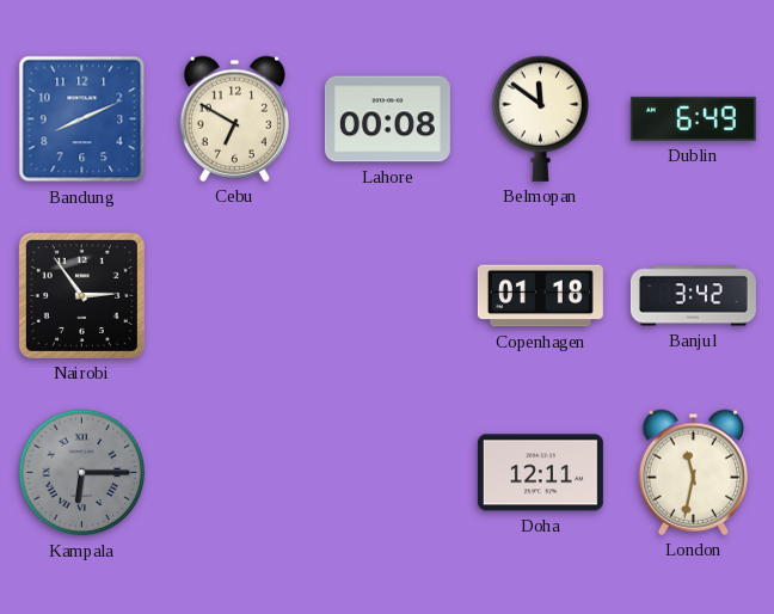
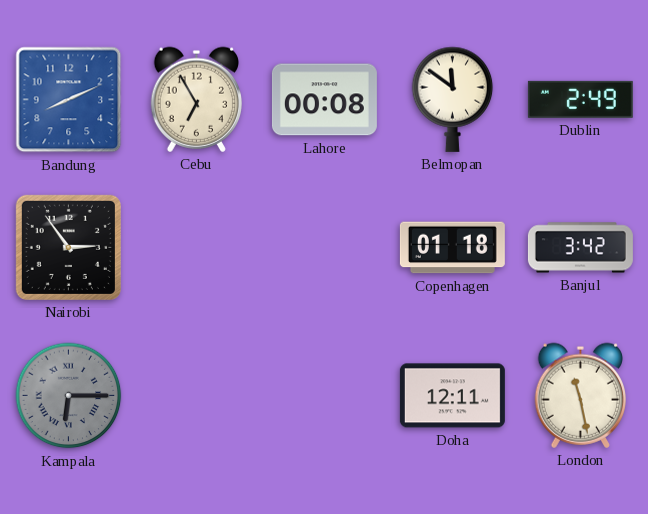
Cebu: 6:50 -> 6:55 (196, 99)
Dublin: 6:49 -> 2:49 (580, 99)
London: 11:32 -> 11:28 (580, 395)
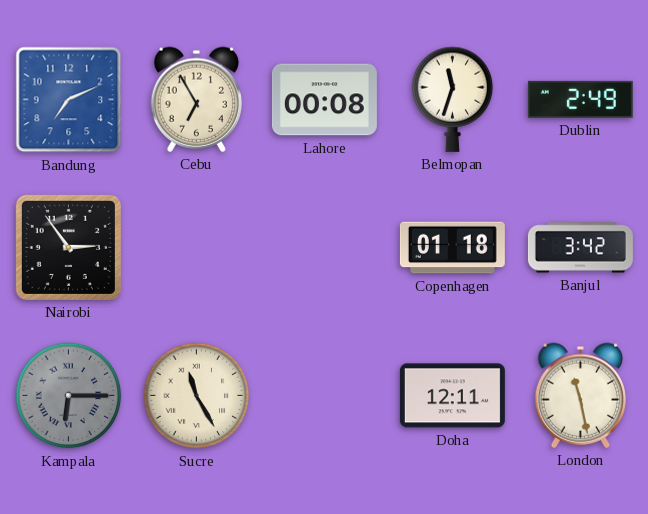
Bandung: 8:11 -> 7:11 (69, 100)
Belmopan: 11:51 -> 11:33 (453, 99)
Sucre: none -> 11:25 (197, 396)
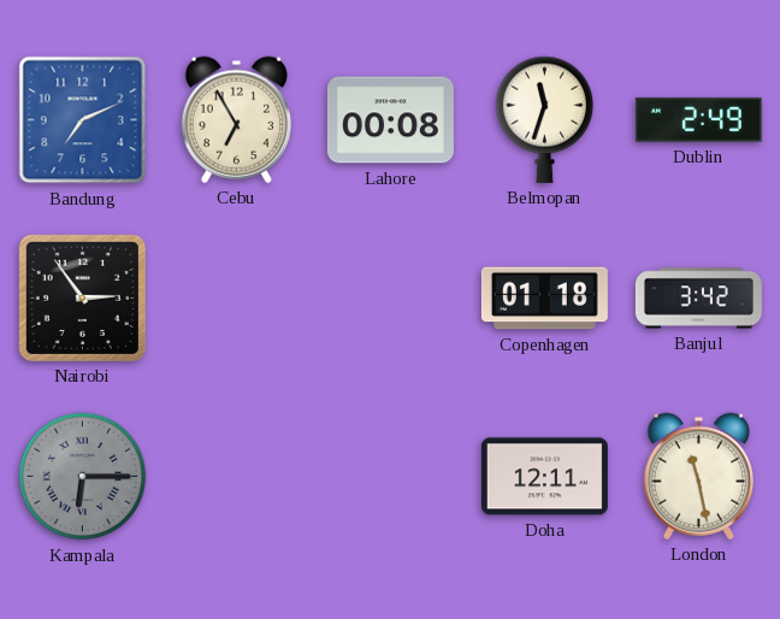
Sucre: 11:25 -> none (197, 396)
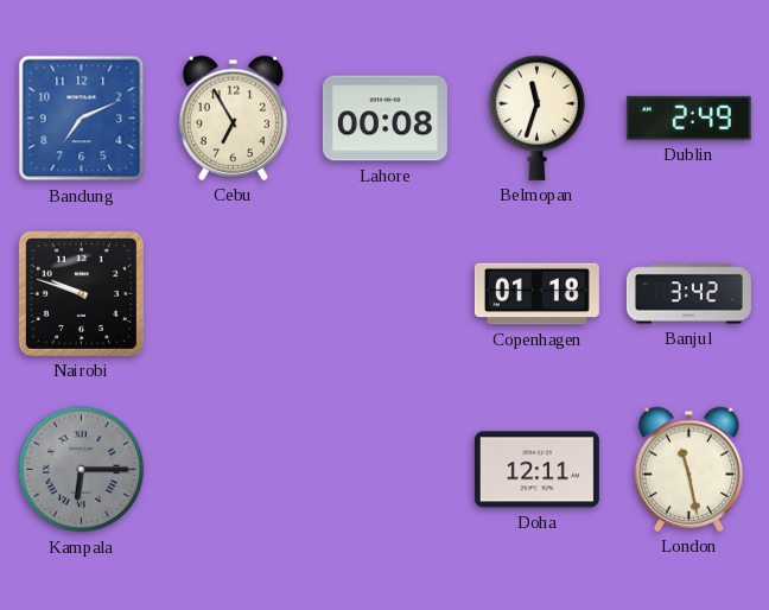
Nairobi: 2:54 -> 9:48 (81, 293)
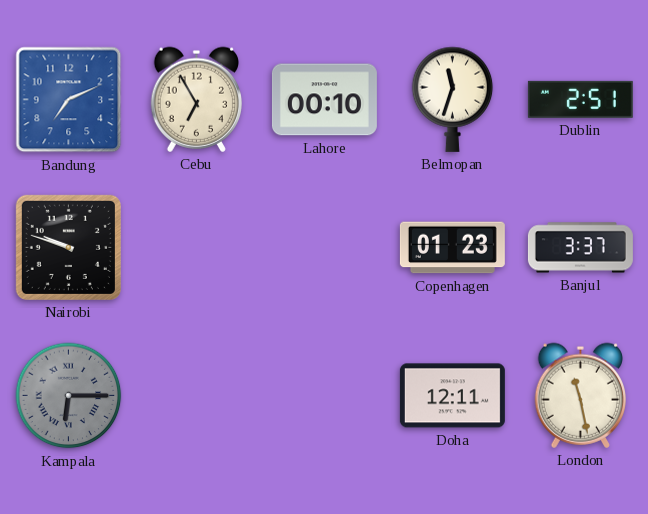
Lahore: 00:08 -> 00:10 (324, 100)
Dublin: 2:49 -> 2:51 (580, 99)
Copenhagen: 01:18 -> 01:23 (452, 248)
Banjul: 3:42 -> 3:37 (580, 248)
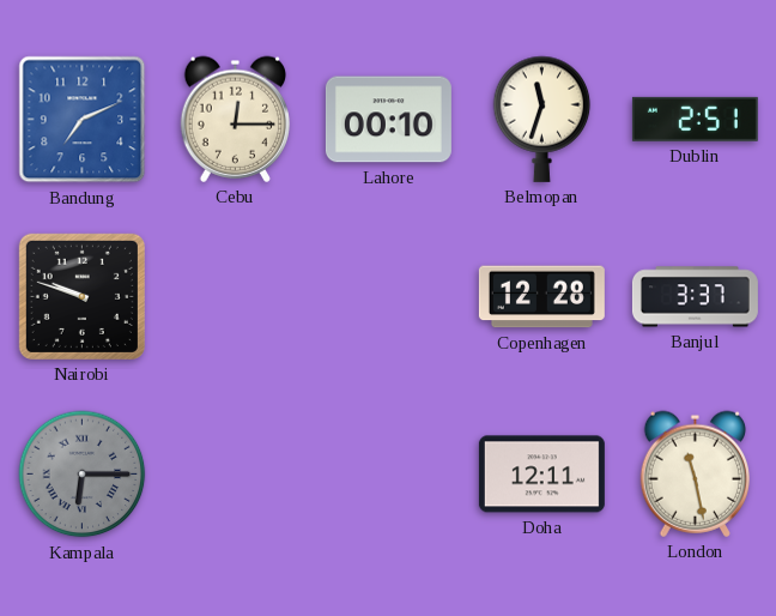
Cebu: 6:55 -> 12:15 (235, 119)
Copenhagen: 01:23 -> 12:28 (541, 297)
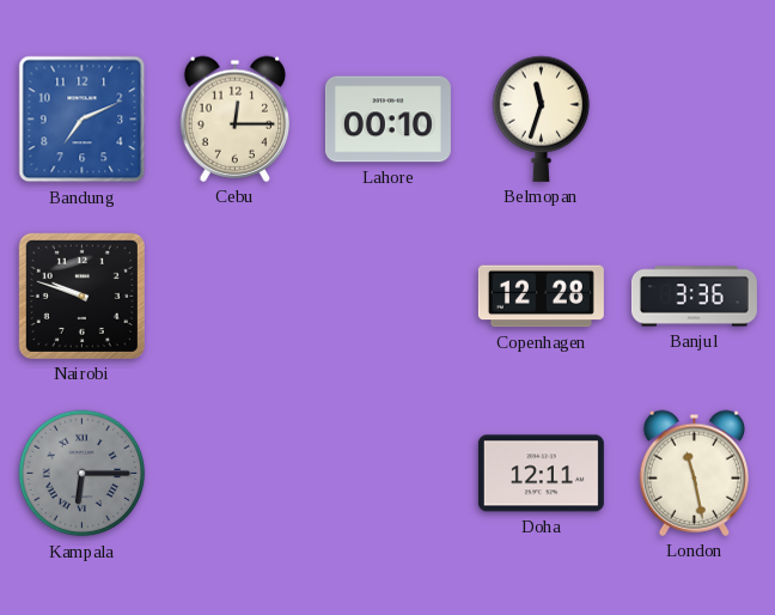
Dublin: 2:51 -> none (695, 119)
Banjul: 3:37 -> 3:36 (694, 297)
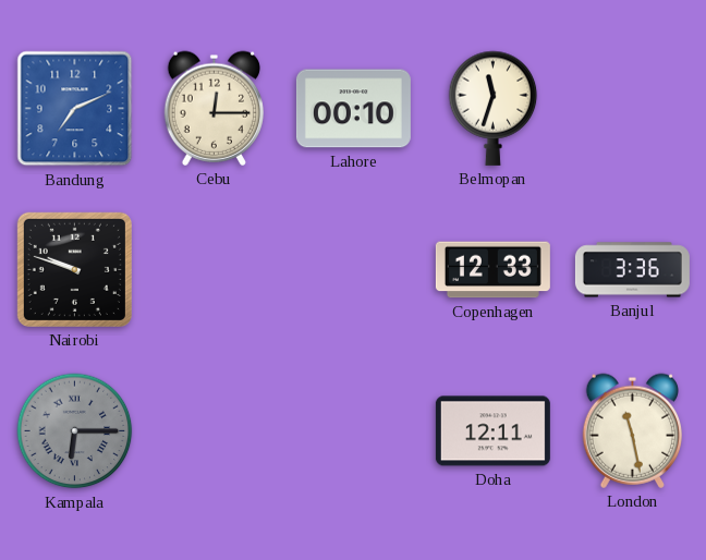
Copenhagen: 12:28 -> 12:33 (492, 270)
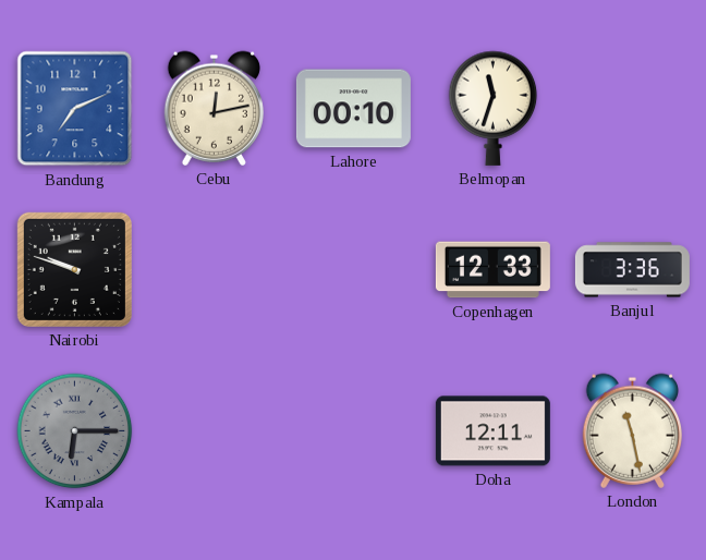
Cebu: 12:15 -> 12:13 (214, 108)
